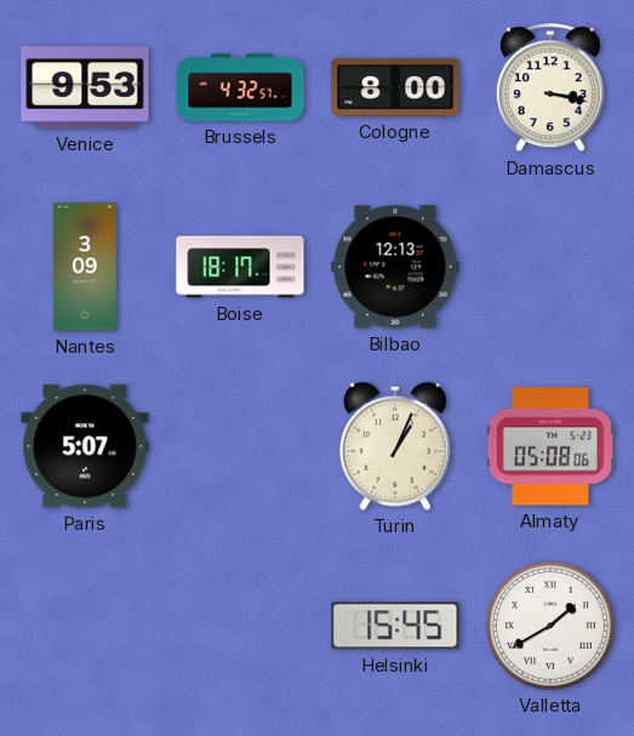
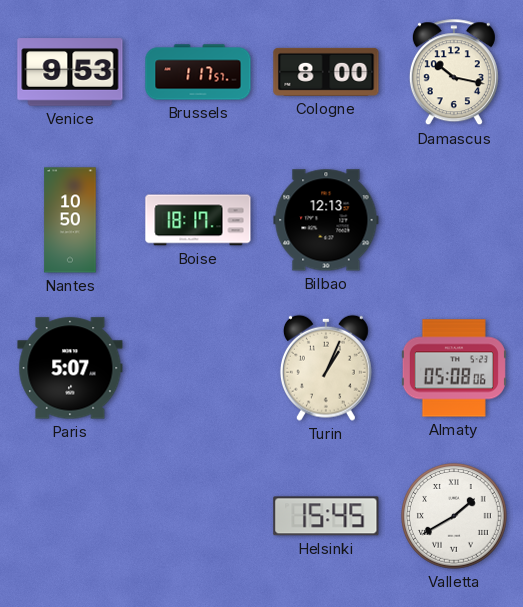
Brussels: 4:32 -> 1:17 (198, 72)
Damascus: 3:17 -> 10:17 (454, 73)
Nantes: 3:09 -> 10:50 (70, 220)
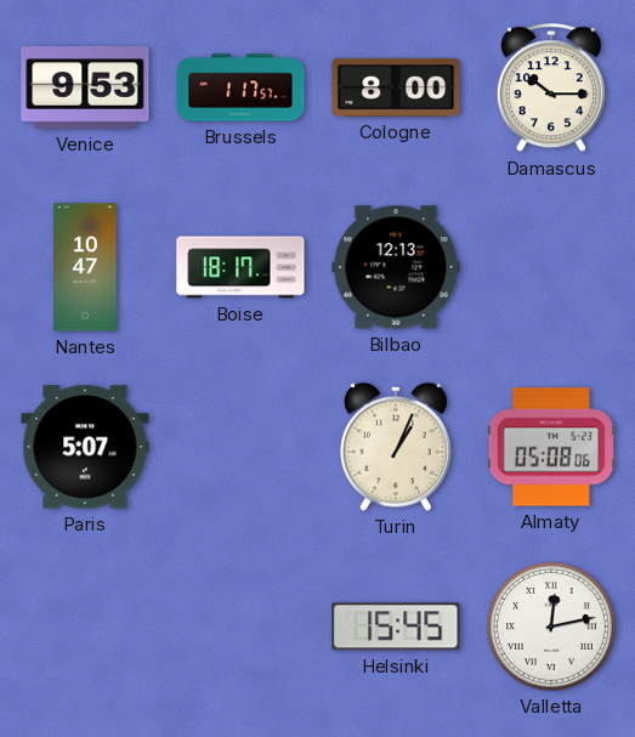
Damascus: 10:17 -> 10:15 (551, 89)
Nantes: 10:50 -> 10:47 (85, 267)
Valletta: 1:40 -> 12:13 (552, 628)
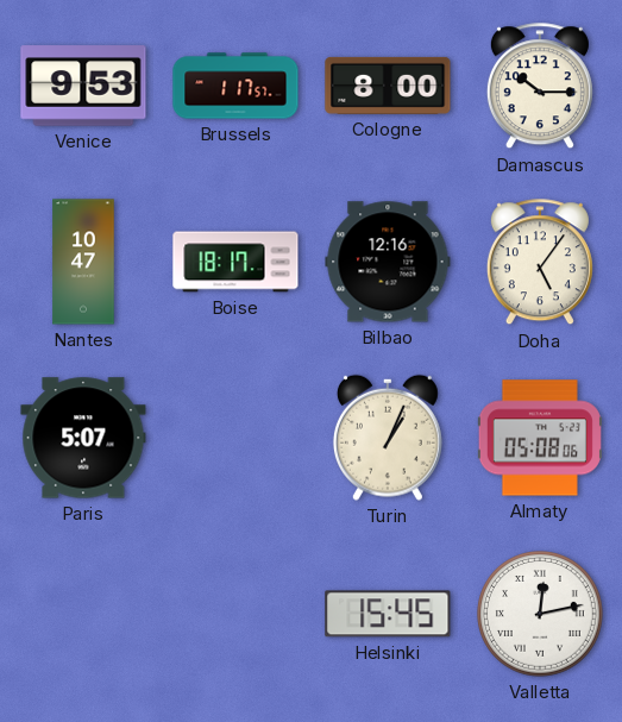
Bilbao: 12:13 -> 12:16 (388, 262)
Doha: none -> 5:06 (540, 263)
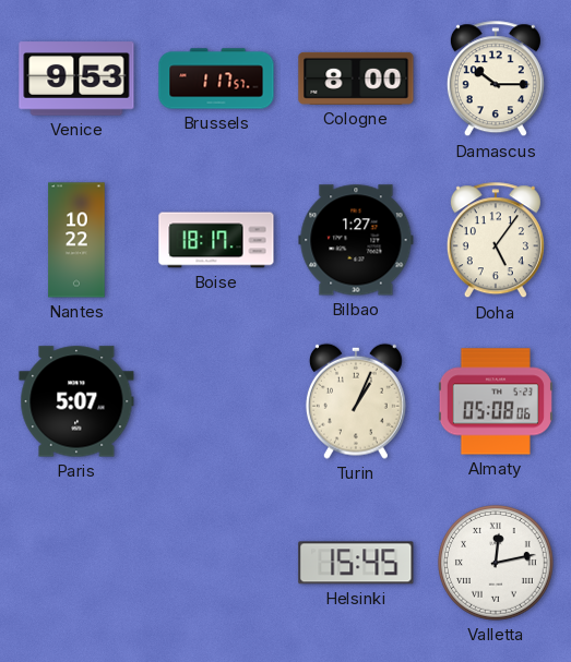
Nantes: 10:47 -> 10:22 (76, 240)
Bilbao: 12:16 -> 1:27 (356, 240)
